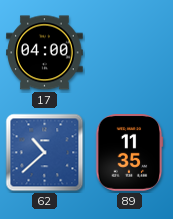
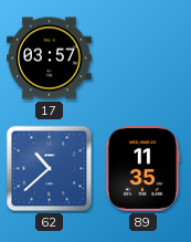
17: 04:00 -> 03:57 (50, 59)
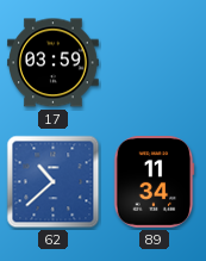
17: 03:57 -> 03:59 (54, 63)
89: 11:35 -> 11:34 (154, 182)
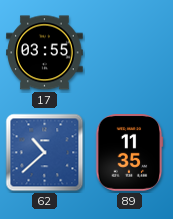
17: 03:59 -> 03:55 (45, 53)
89: 11:34 -> 11:35 (129, 153)
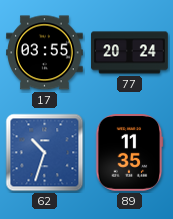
77: none -> 20:24 (130, 53)
62: 10:38 -> 10:33 (45, 153)
